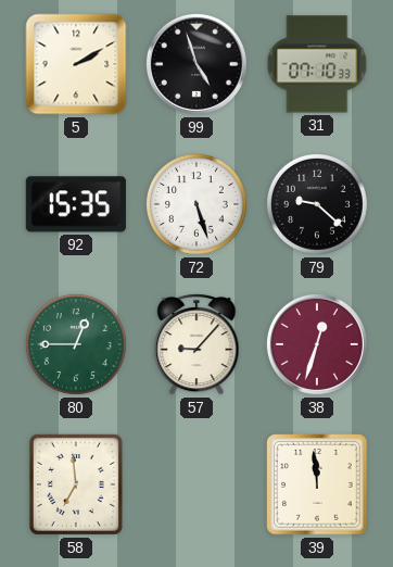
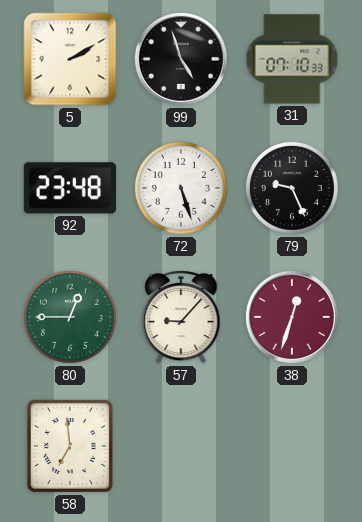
92: 15:35 -> 23:48 (70, 188)
79: 9:22 -> 9:26 (292, 188)
39: 11:59 -> none (317, 484)
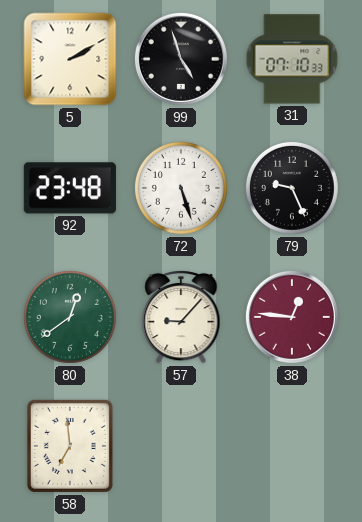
80: 12:45 -> 12:39 (70, 317)
38: 12:33 -> 12:46 (292, 317)
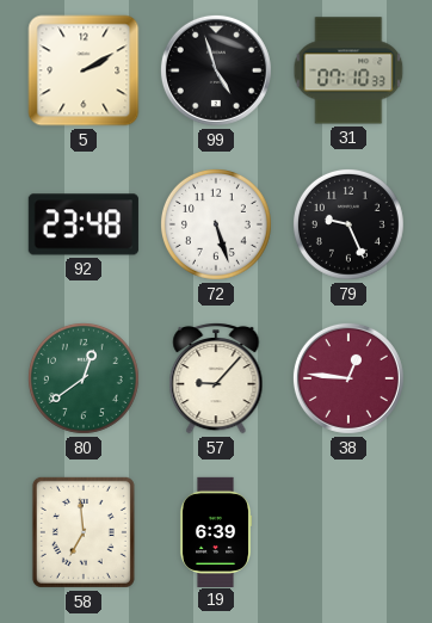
19: none -> 6:39 (216, 531)
